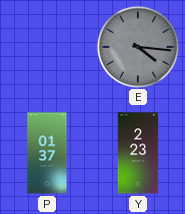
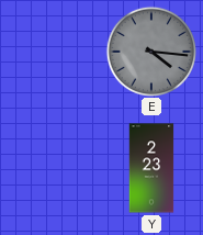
P: 01:37 -> none (47, 153)
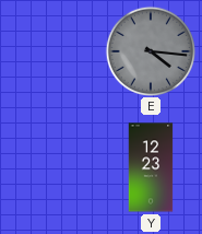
Y: 2:23 -> 12:23 (151, 167)
